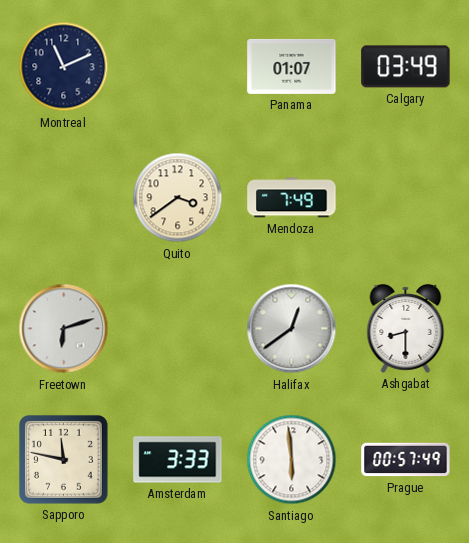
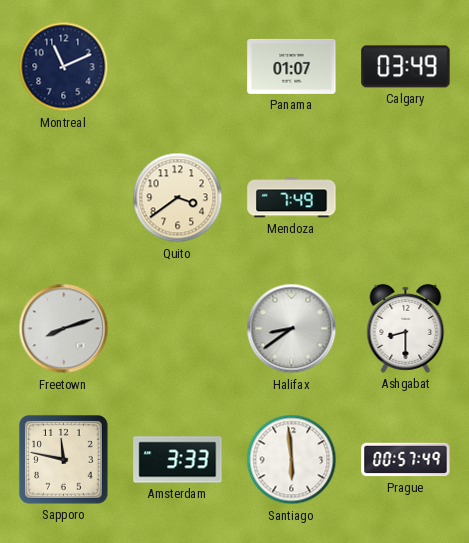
Freetown: 6:12 -> 8:12 (64, 329)
Halifax: 12:39 -> 8:39 (292, 329)
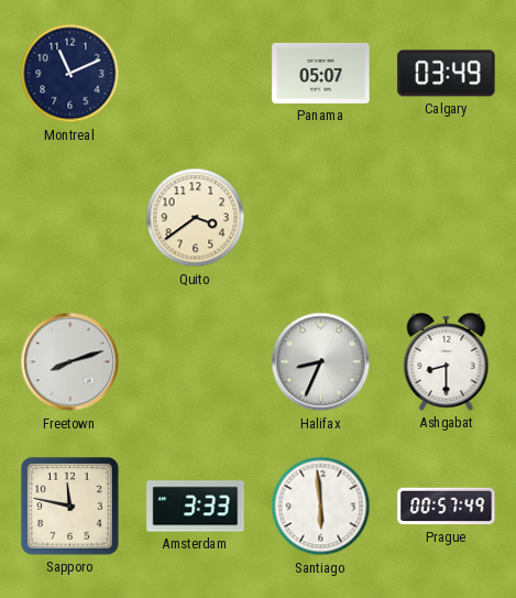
Panama: 01:07 -> 05:07 (321, 73)
Mendoza: 7:49 -> none (292, 198)
Halifax: 8:39 -> 8:34 (321, 362)
